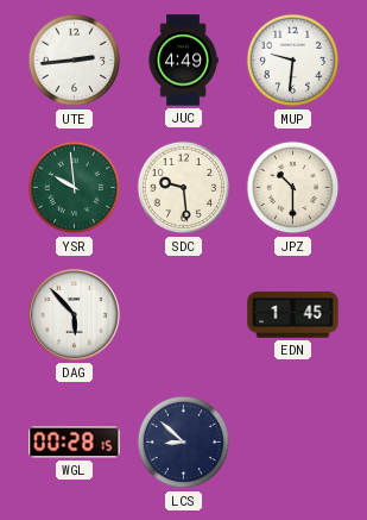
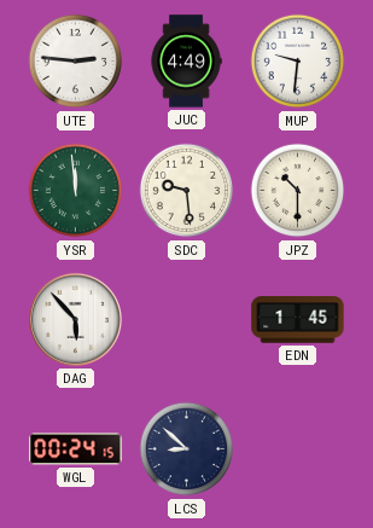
UTE: 2:44 -> 2:46 (76, 62)
YSR: 9:59 -> 11:59 (76, 191)
WGL: 00:28 -> 00:24 (76, 449)
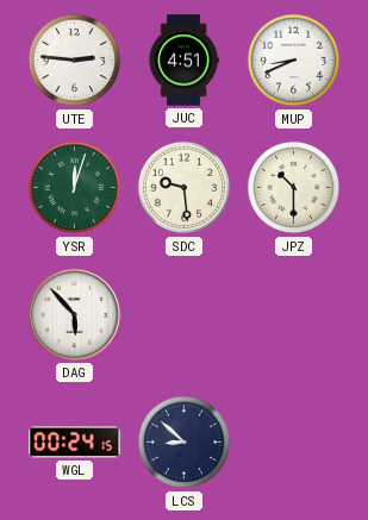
JUC: 4:49 -> 4:51 (183, 61)
MUP: 9:31 -> 8:41 (294, 61)
YSR: 11:59 -> 12:03 (75, 188)
EDN: 1:45 -> none (298, 320)
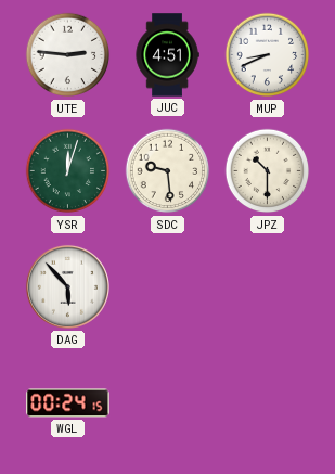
LCS: 8:52 -> none (185, 443)
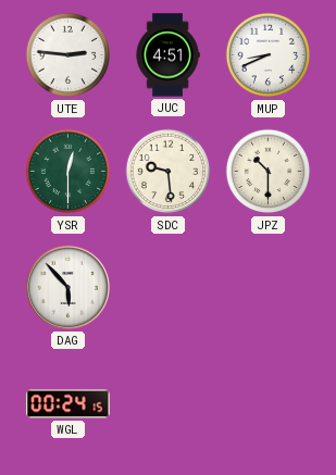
YSR: 12:03 -> 12:30 (69, 172)
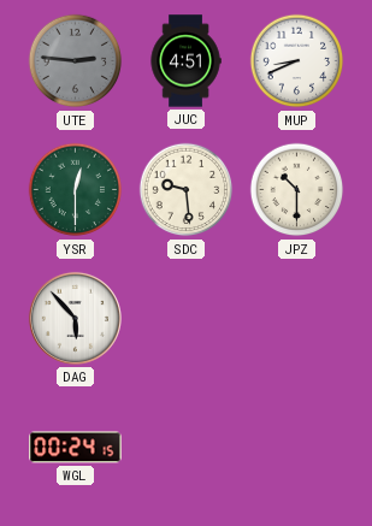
UTE dial: white -> grey (76, 61)
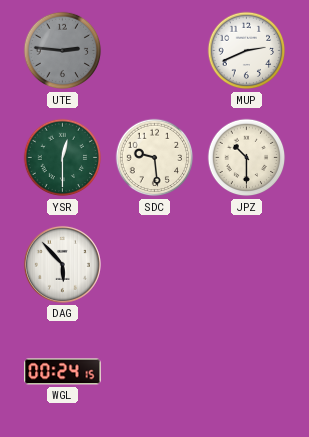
JUC: 4:51 -> none (185, 61)
MUP: 8:41 -> 2:41 (247, 51)
